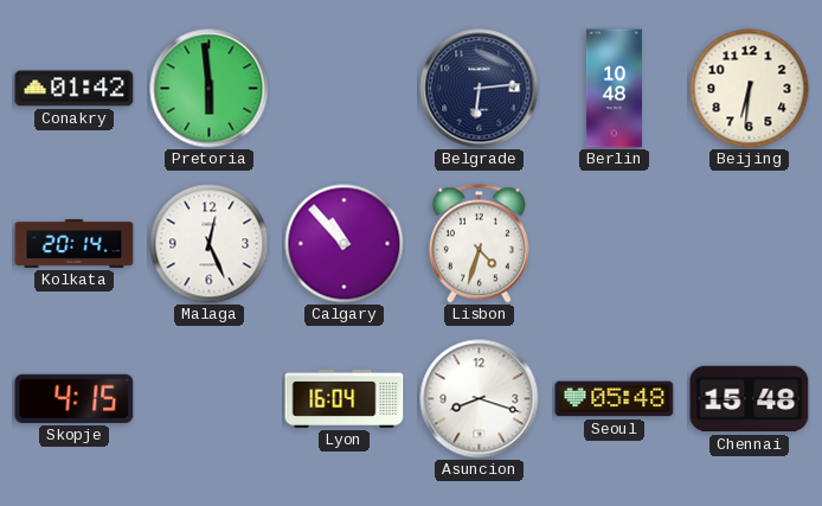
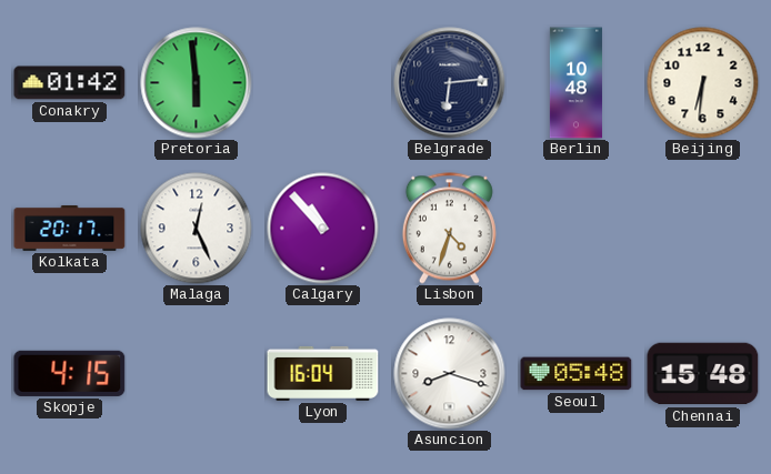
Kolkata: 20:14 -> 20:17 (70, 228)
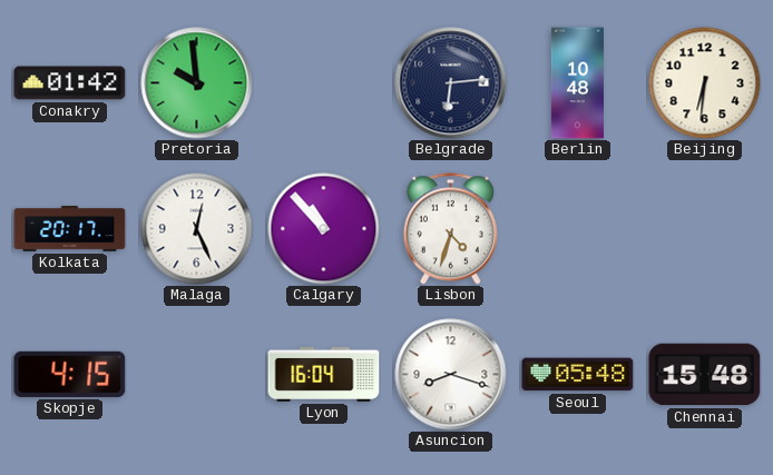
Pretoria: 5:59 -> 9:59 (197, 83)
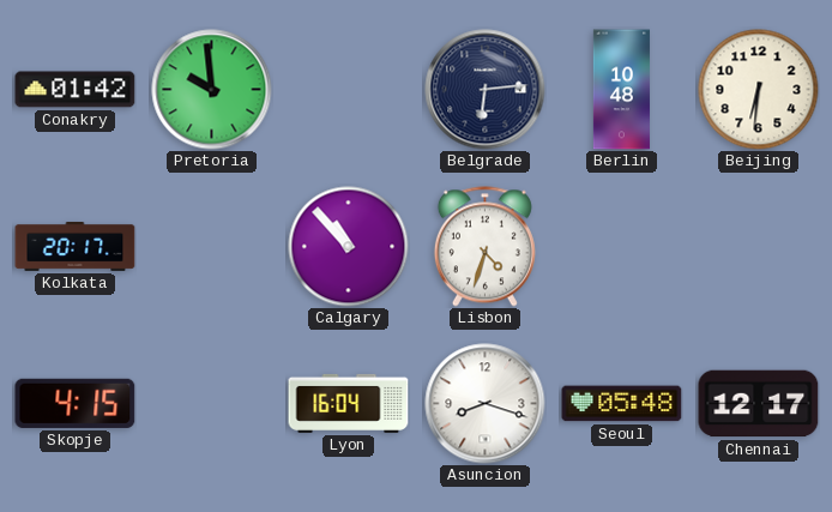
Malaga: 12:26 -> none (197, 229)
Chennai: 15:48 -> 12:17 (759, 404)
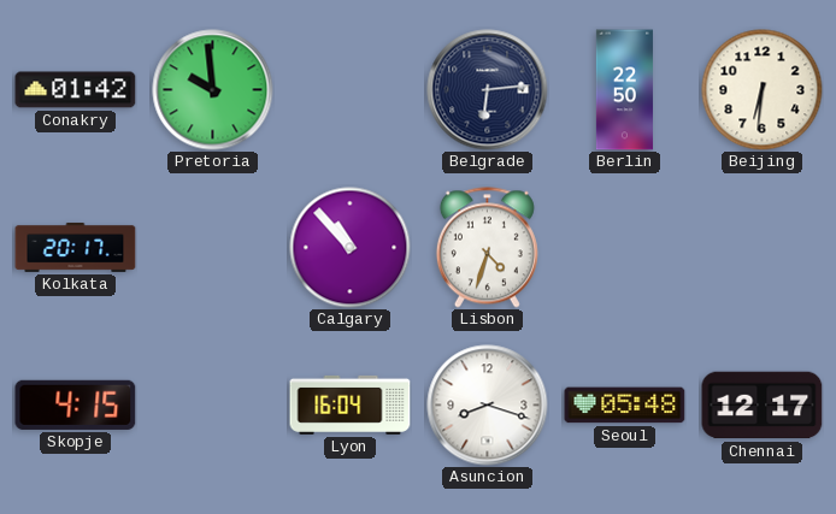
Berlin: 10:48 -> 22:50 (624, 90)
